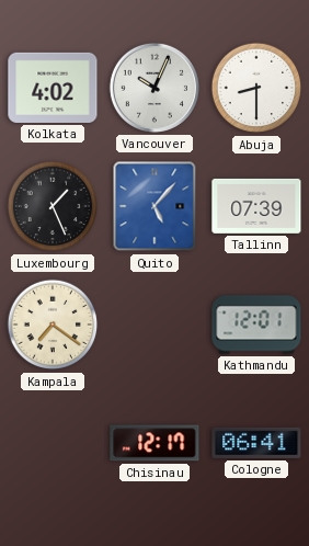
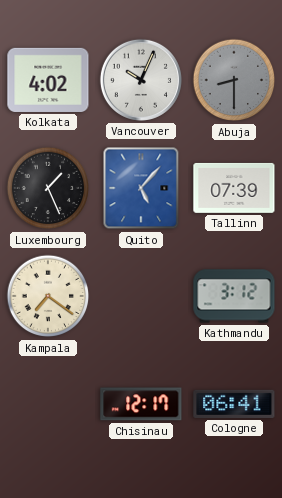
Abuja dial: white -> grey (234, 80)
Kathmandu: 12:01 -> 3:12 (234, 296)
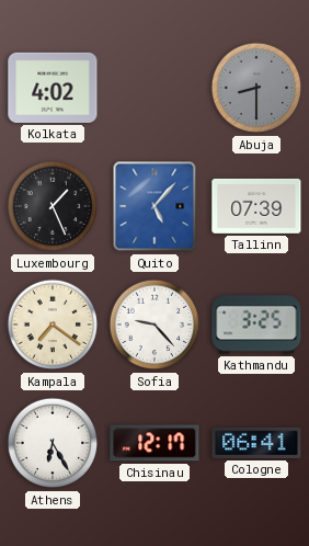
Vancouver: 10:04 -> none (141, 80)
Sofia: none -> 9:23 (154, 325)
Kathmandu: 3:12 -> 3:25 (256, 325)
Athens: none -> 6:25 (53, 443)
